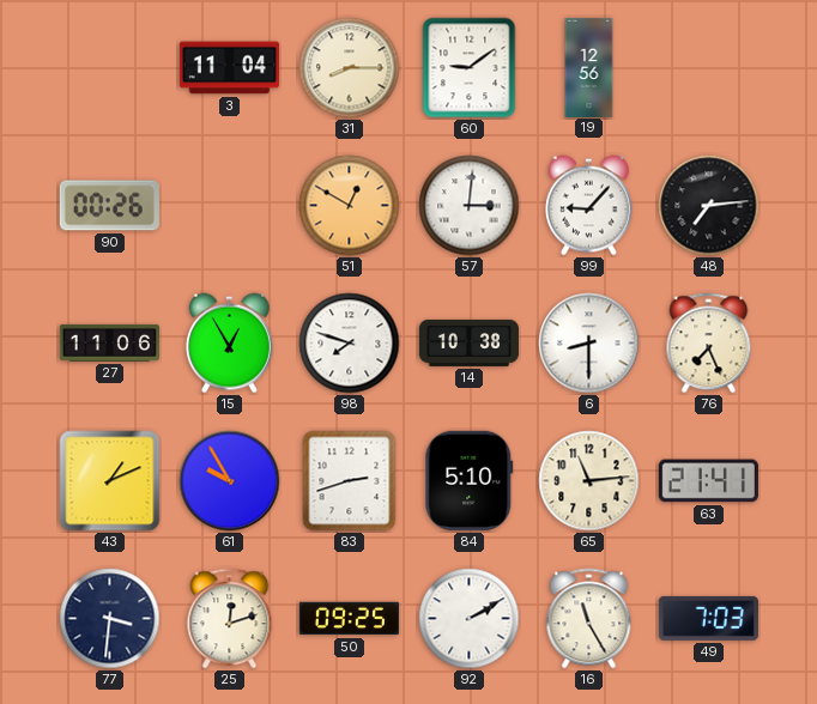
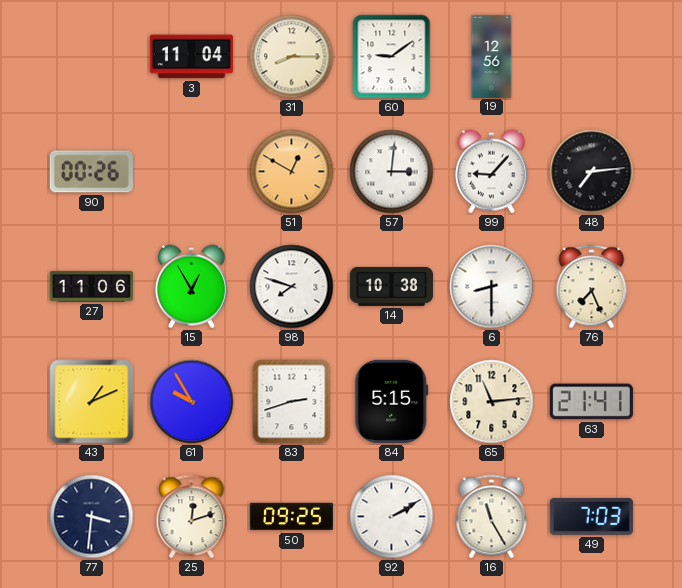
84: 5:10 -> 5:15 (392, 401)
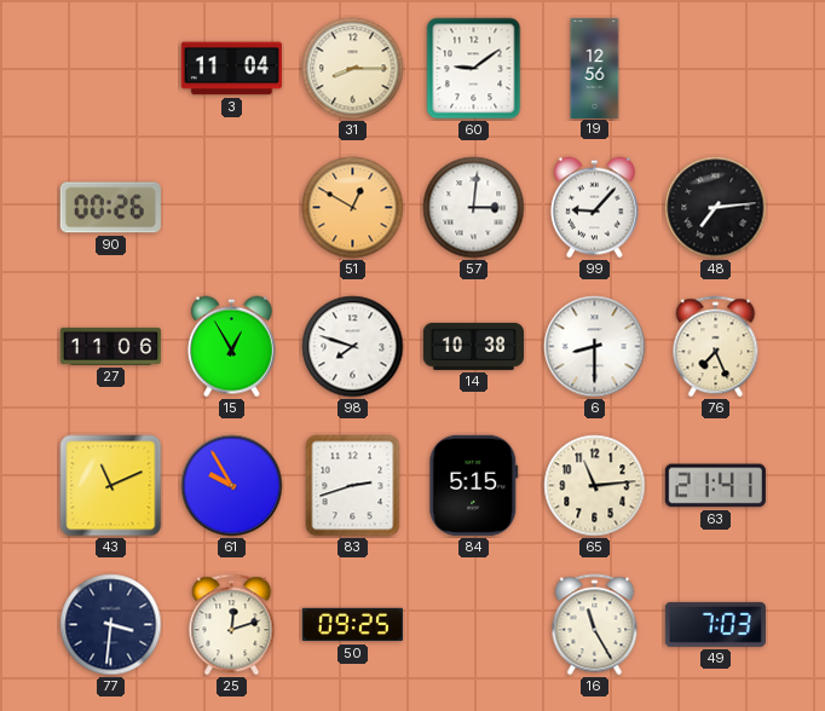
43: 1:11 -> 11:11 (111, 486)
92: 2:10 -> none (392, 517)
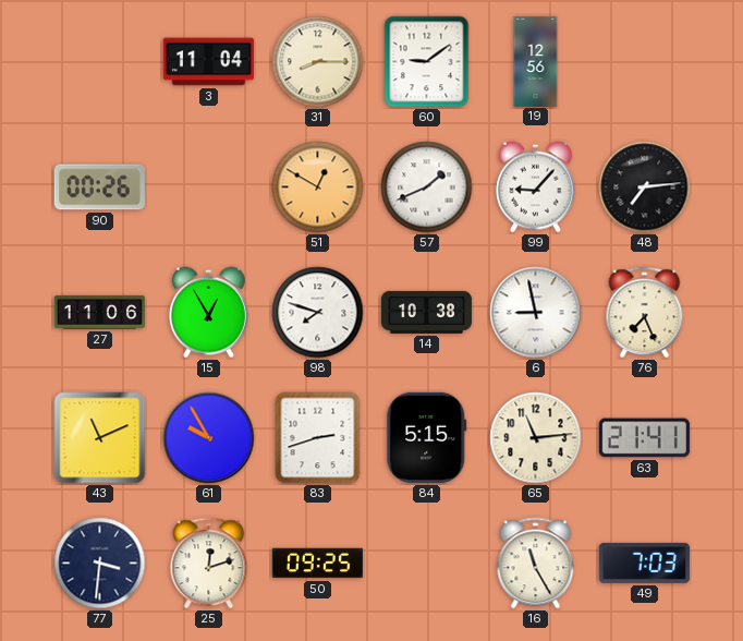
57: 3:01 -> 1:41 (427, 188)
6: 8:30 -> 8:58 (536, 313)
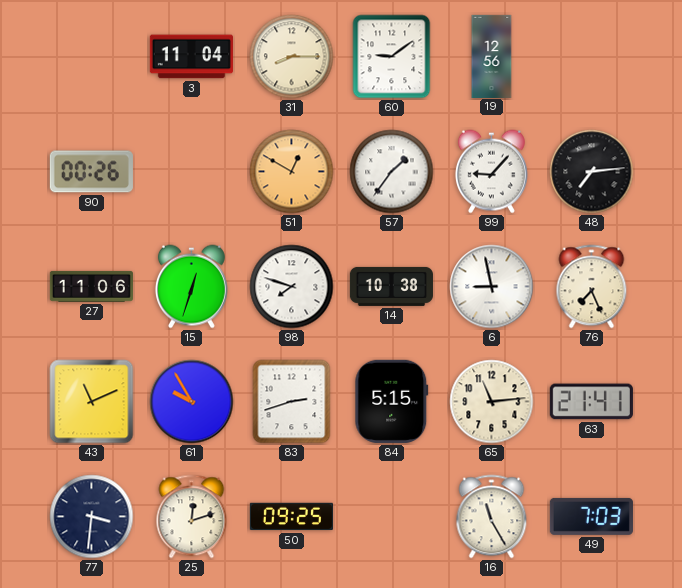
57: 1:41 -> 1:36 (392, 172)
15: 12:55 -> 12:33 (191, 287)
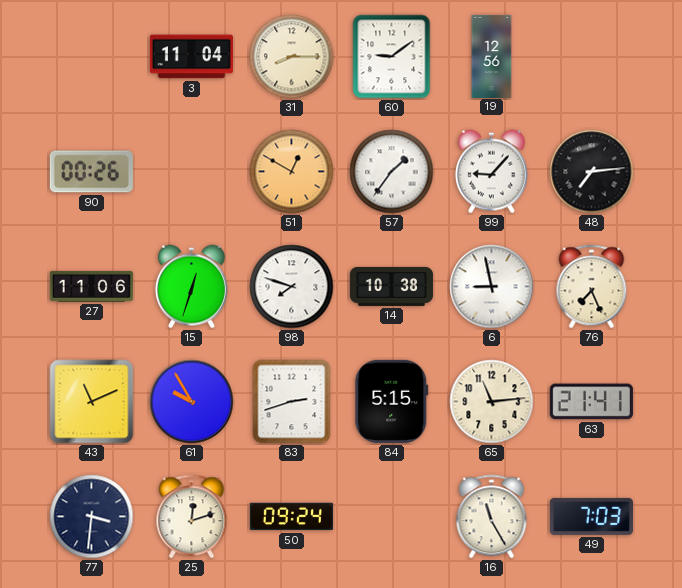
50: 09:25 -> 09:24 (291, 517)
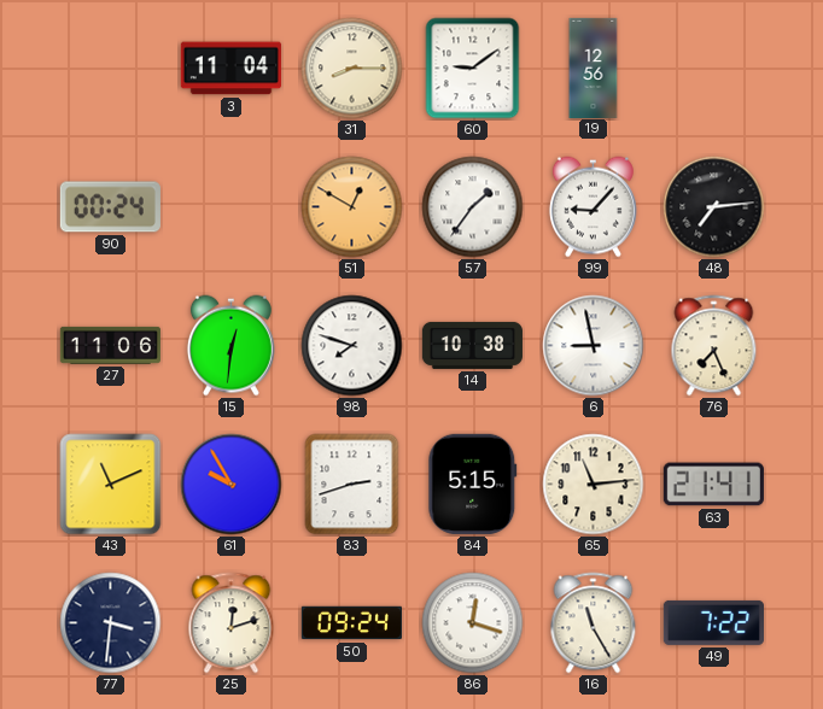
90: 00:26 -> 00:24 (110, 207)
15: 12:33 -> 12:31 (230, 346)
86: none -> 12:18 (473, 623)
49: 7:03 -> 7:22 (713, 622)
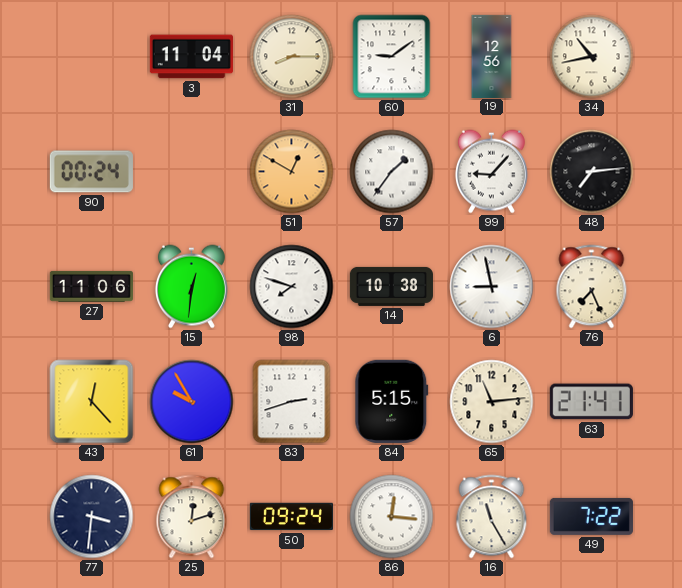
34: none -> 10:43 (592, 57)
43: 11:11 -> 12:23 (92, 402)
86: 12:18 -> 12:16 (392, 517)
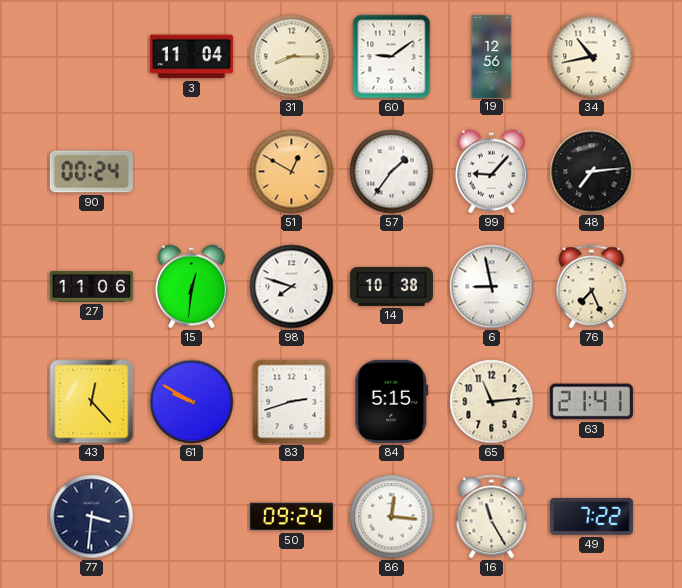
61: 9:55 -> 9:50 (192, 402)
25: 12:12 -> none (192, 517)
